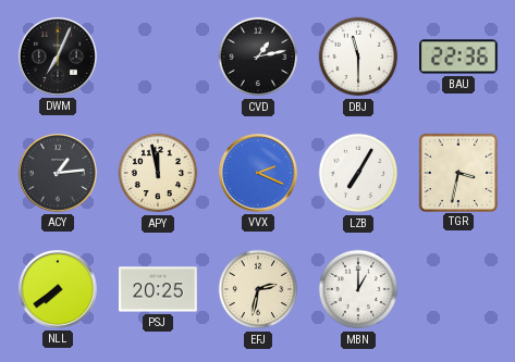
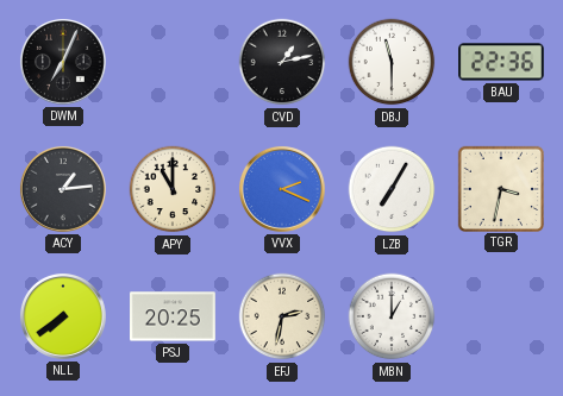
APY: 11:58 -> 11:00 (173, 189)
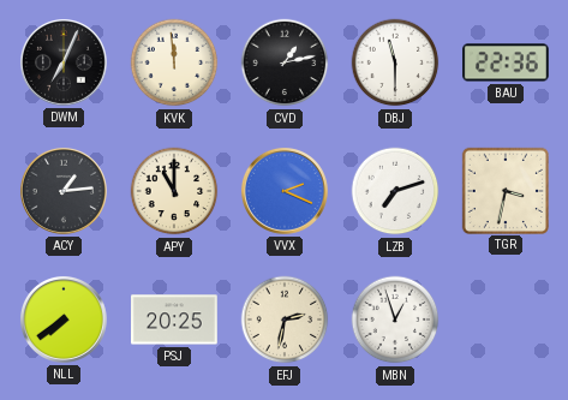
KVK: none -> 11:59 (174, 62)
LZB: 7:05 -> 7:12 (395, 191)
MBN: 1:00 -> 12:57 (395, 320)
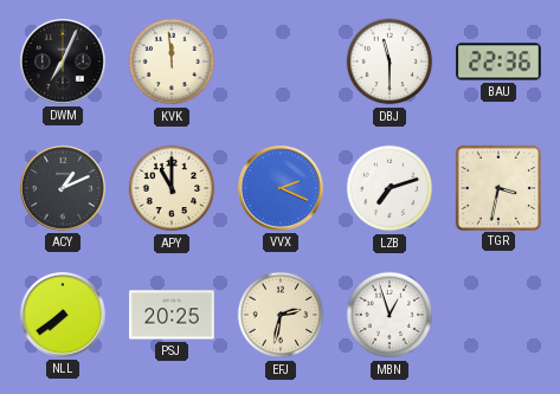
CVD: 1:13 -> none (285, 62)
ACY: 1:14 -> 1:11 (63, 188)
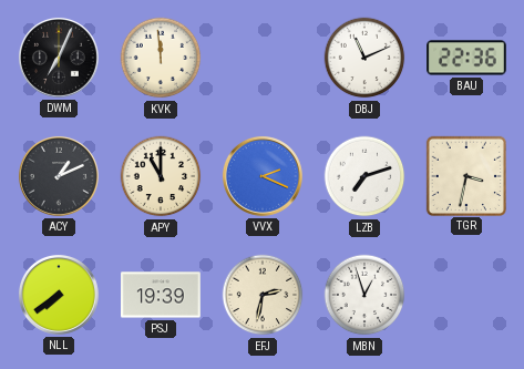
DBJ: 11:30 -> 11:11 (364, 58)
PSJ: 20:25 -> 19:39 (162, 295)
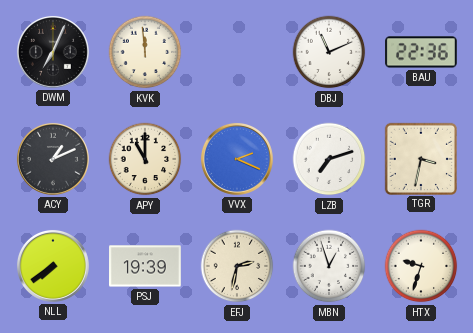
HTX: none -> 9:33 (421, 266)
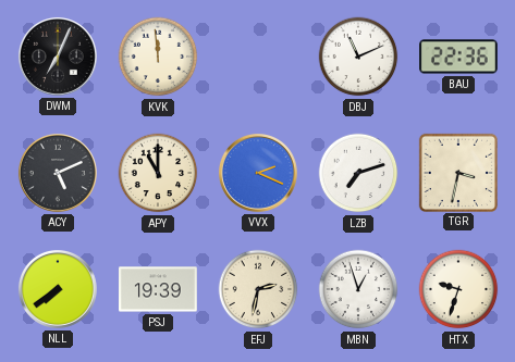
ACY: 1:11 -> 5:11 (58, 173)
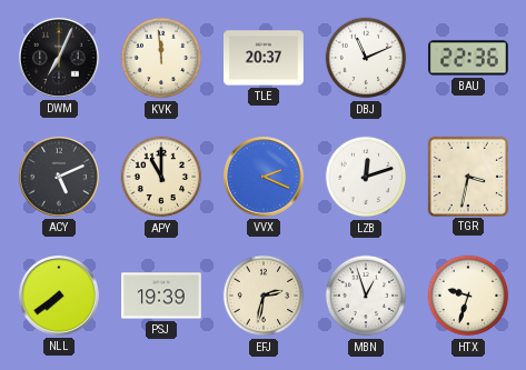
TLE: none -> 20:37 (265, 58)
LZB: 7:12 -> 12:12 (366, 177)
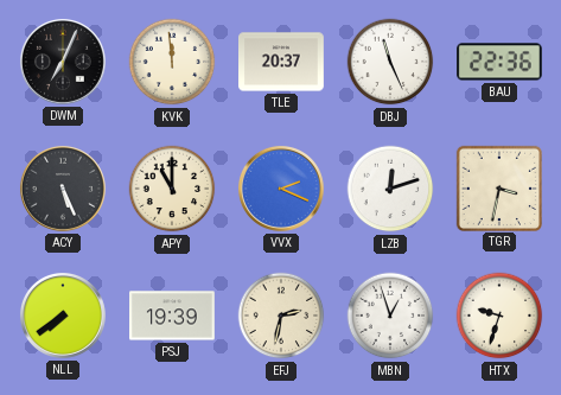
DBJ: 11:11 -> 11:26 (390, 62)
ACY: 5:11 -> 5:26 (63, 189)
